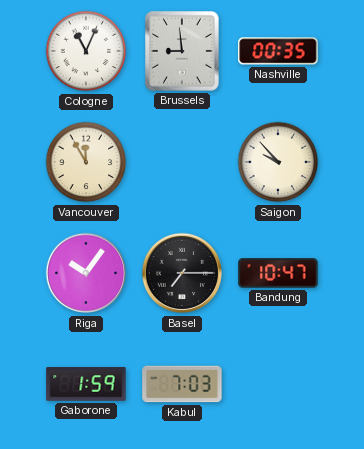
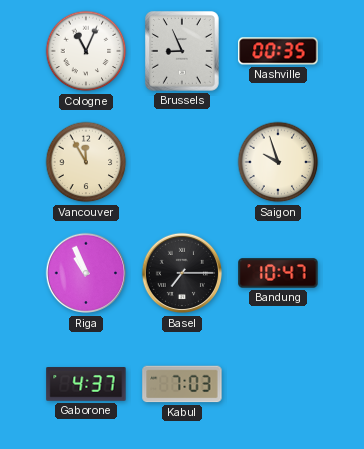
Brussels: 8:59 -> 8:56 (183, 52)
Saigon: 9:53 -> 9:57 (278, 162)
Riga: 10:06 -> 10:56 (86, 273)
Gaborone: 1:59 -> 4:37 (86, 384)
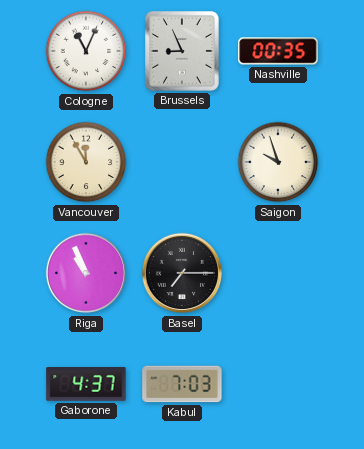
Bandung: 10:47 -> none (278, 273)
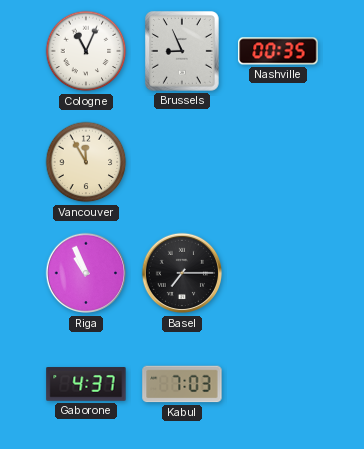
Saigon: 9:57 -> none (278, 162)
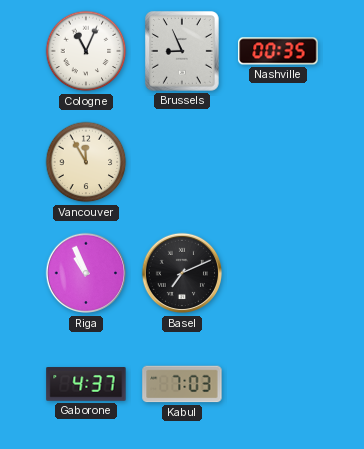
Basel: 7:15 -> 7:11 (182, 273)
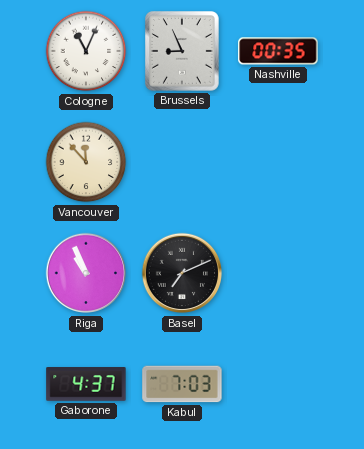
Vancouver: 11:55 -> 11:53 (86, 162)
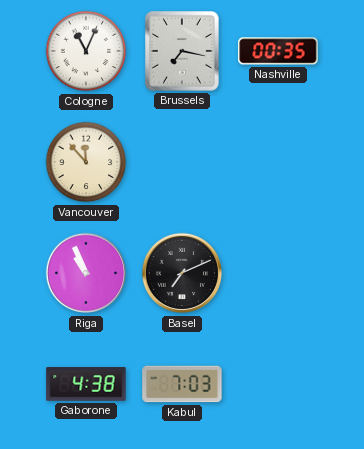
Brussels: 8:56 -> 7:17 (183, 52)
Gaborone: 4:37 -> 4:38 (86, 384)
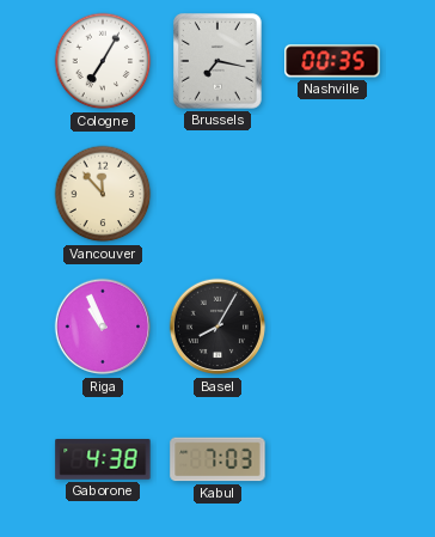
Cologne: 11:04 -> 7:05 (103, 61)
Basel: 7:11 -> 8:05 (217, 327)
